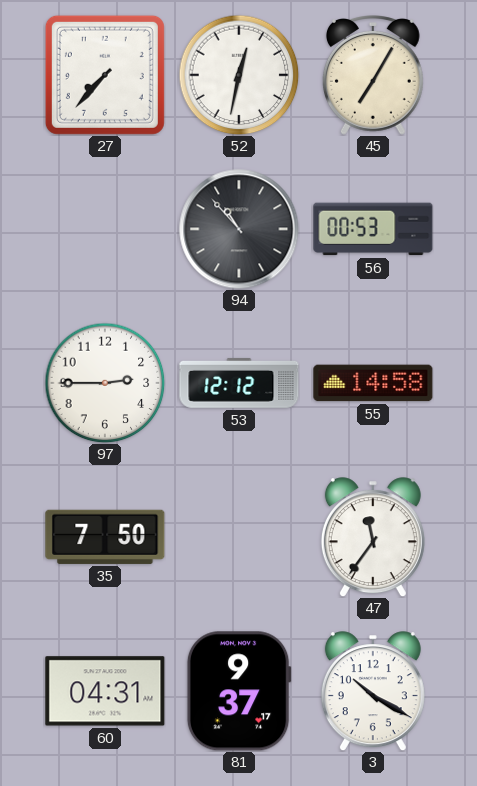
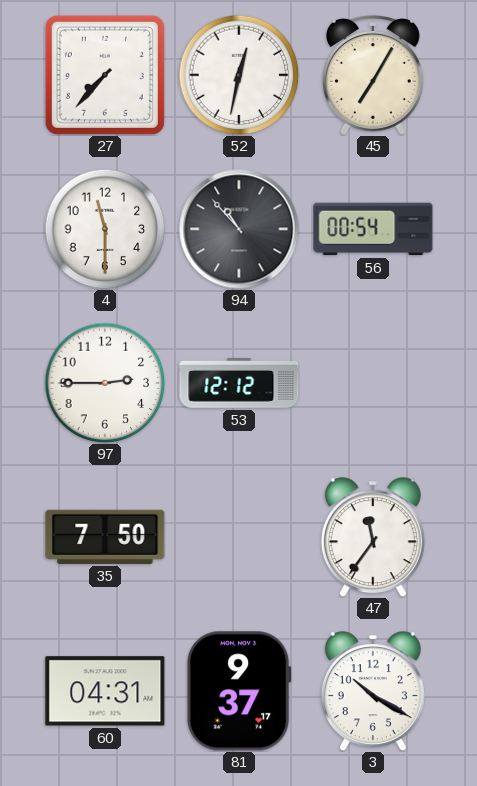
4: none -> 11:30 (105, 229)
56: 00:53 -> 00:54 (373, 229)
55: 14:58 -> none (373, 383)
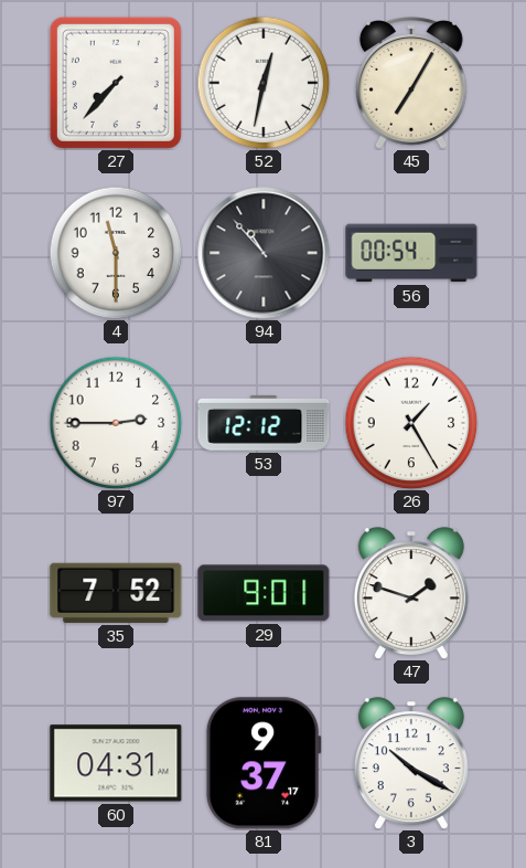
26: none -> 1:25 (411, 423)
35: 7:50 -> 7:52 (116, 593)
29: none -> 9:01 (264, 593)
47: 11:36 -> 1:48 (411, 593)
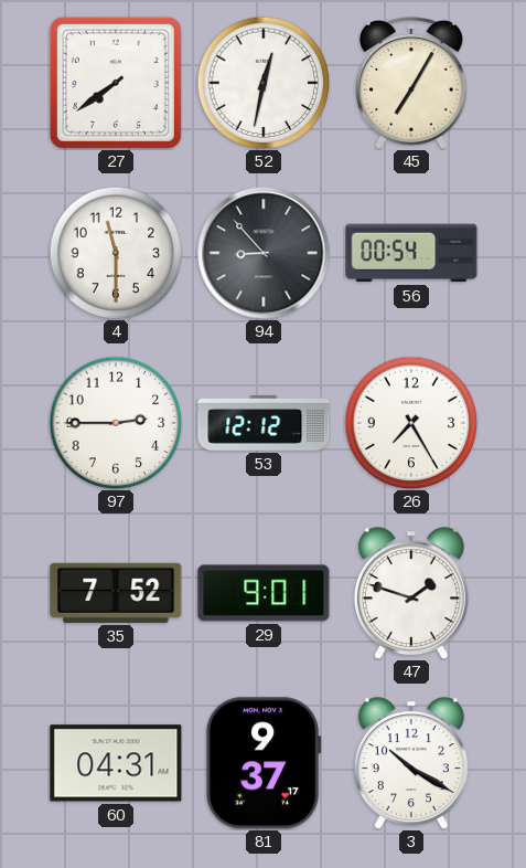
27: 7:37 -> 7:39 (116, 83)
94: 10:53 -> 8:53 (264, 253)
26: 1:25 -> 7:25 (411, 423)
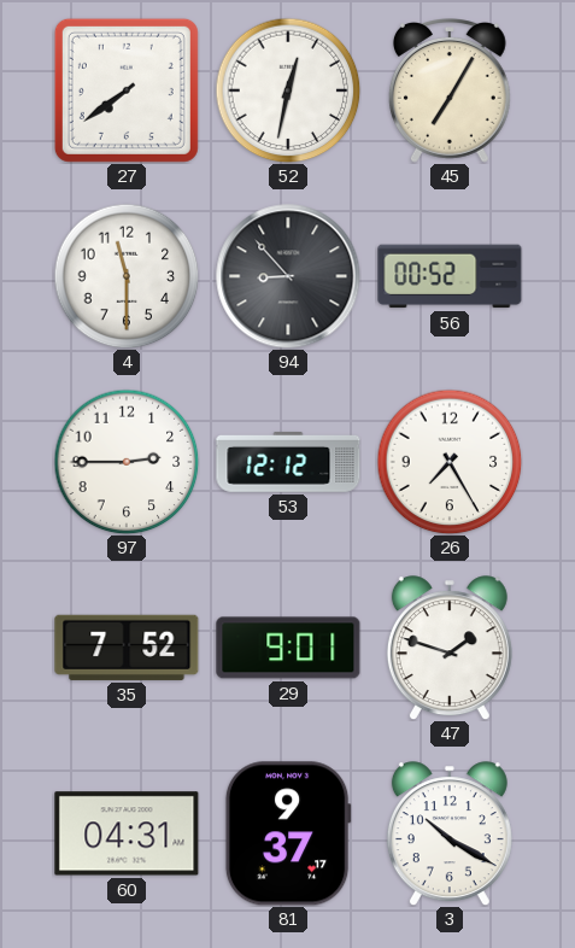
56: 00:54 -> 00:52 (450, 276)
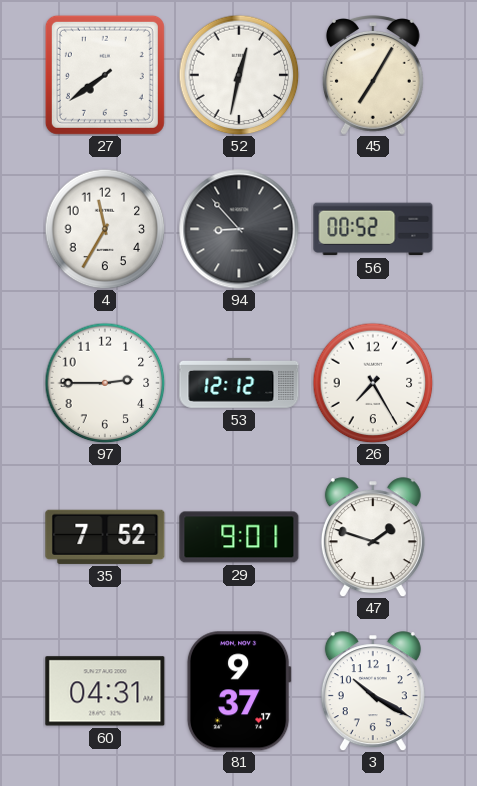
4: 11:30 -> 11:35 (105, 229)
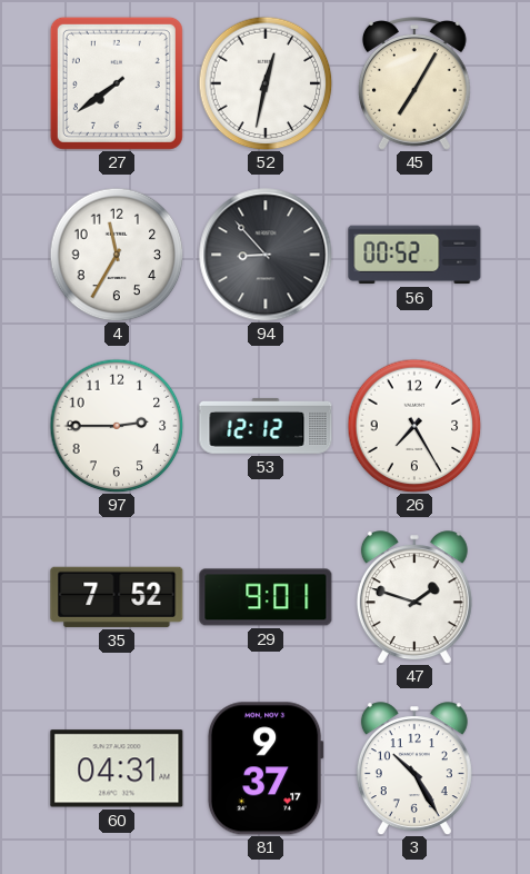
3: 10:20 -> 10:25 (414, 768)
